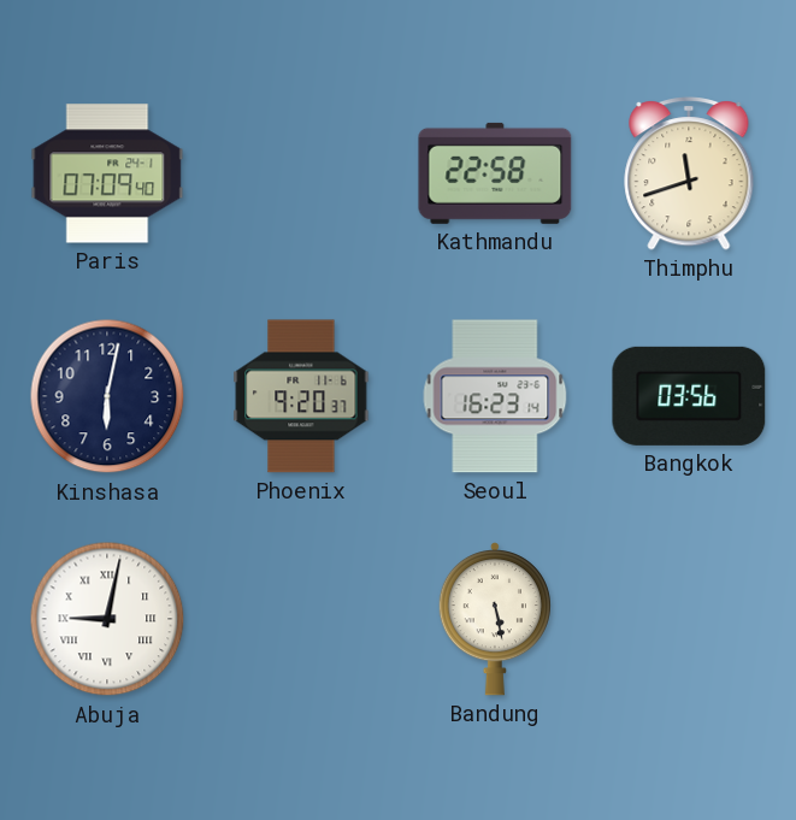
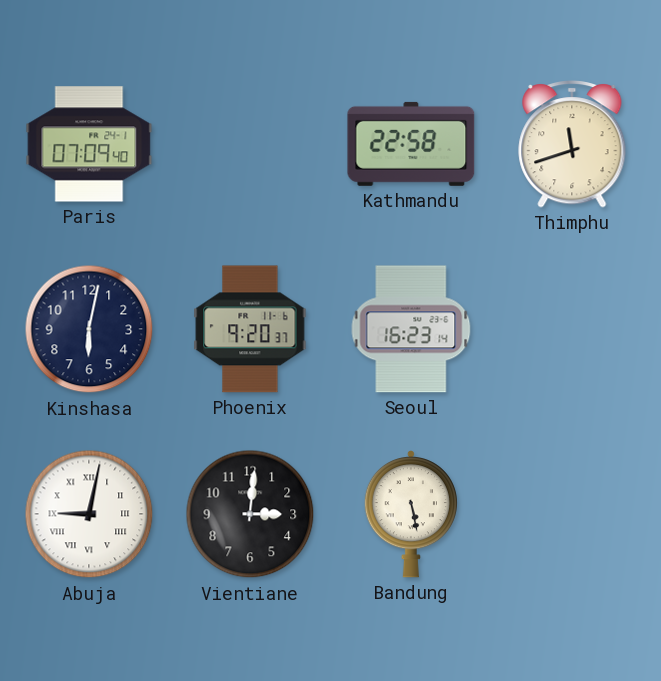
Bangkok: 03:56 -> none (689, 396)
Vientiane: none -> 3:01 (250, 514)
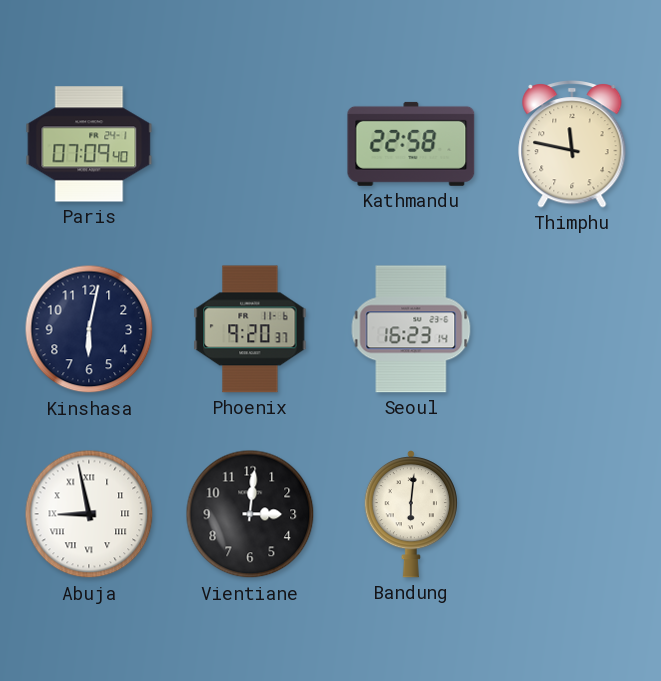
Thimphu: 11:42 -> 11:47 (572, 145)
Abuja: 9:02 -> 8:58 (89, 514)
Bandung: 5:28 -> 6:01 (411, 515)
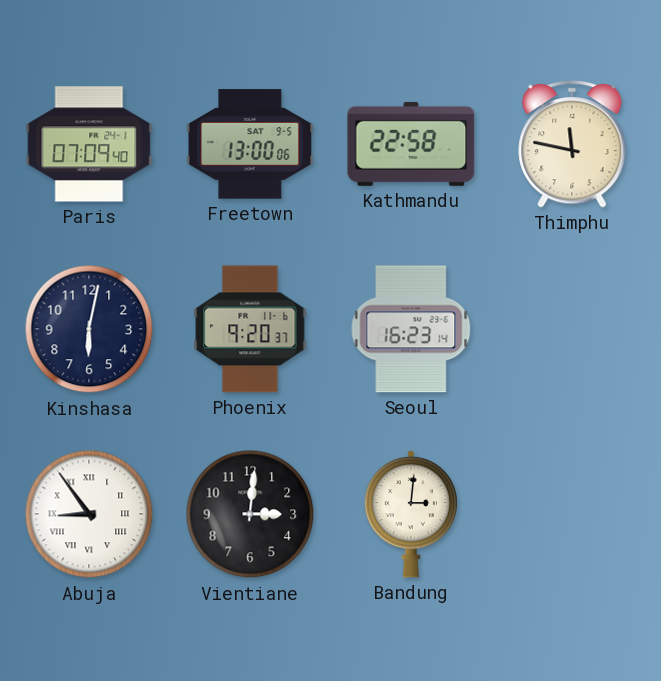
Freetown: none -> 13:00 (250, 144)
Abuja: 8:58 -> 8:54 (89, 514)
Bandung: 6:01 -> 3:01 (411, 515)
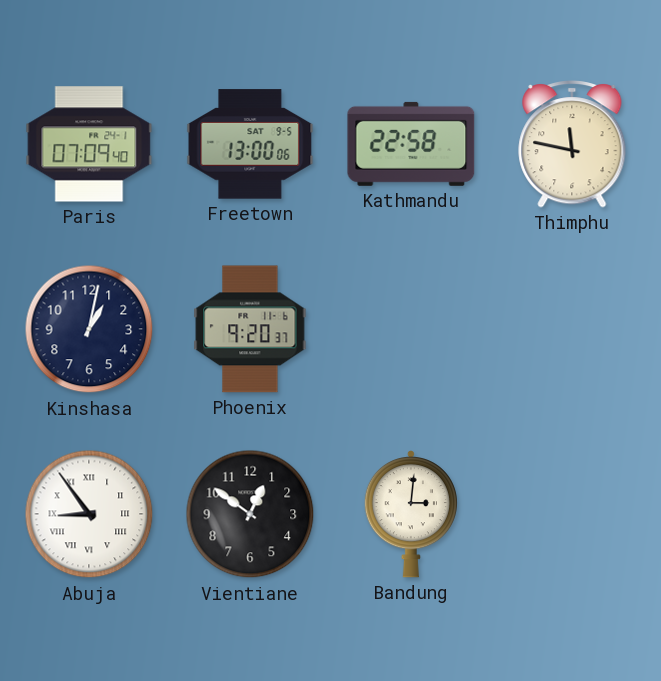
Kinshasa: 6:02 -> 1:02 (89, 329)
Seoul: 16:23 -> none (411, 329)
Vientiane: 3:01 -> 12:51 (250, 514)
